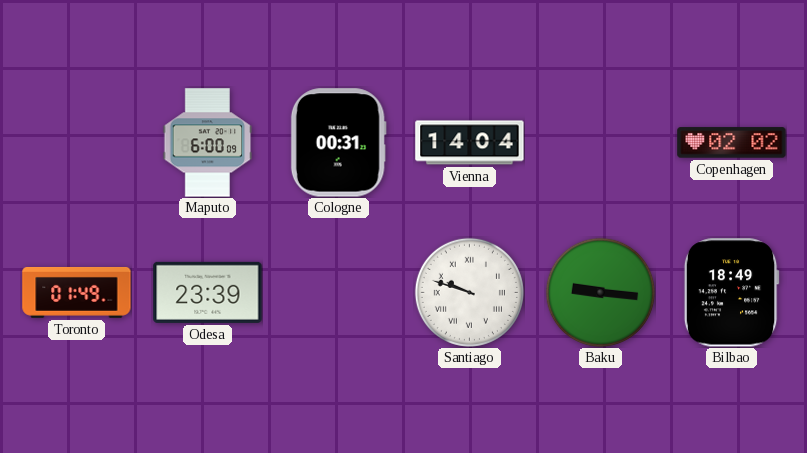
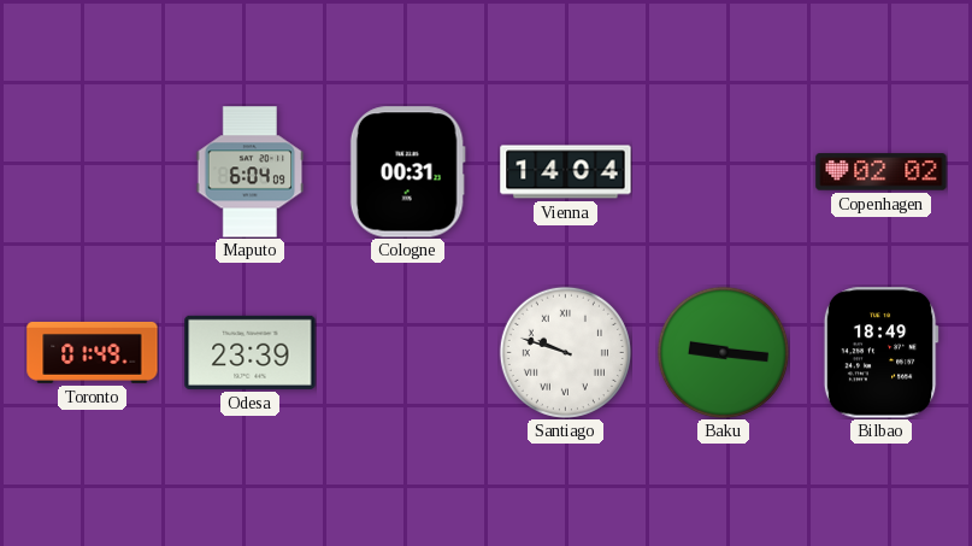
Maputo: 6:00 -> 6:04 (251, 172)
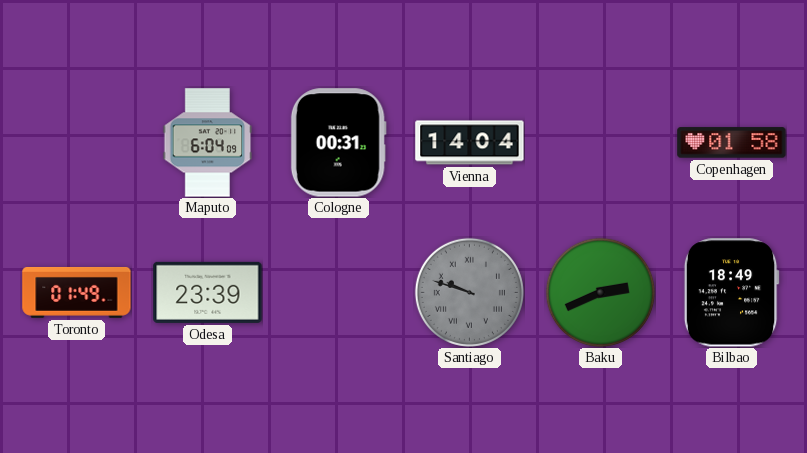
Copenhagen: 02:02 -> 01:58 (732, 143)
Santiago dial: white -> grey (469, 292)
Baku: 9:16 -> 2:41 (600, 292)
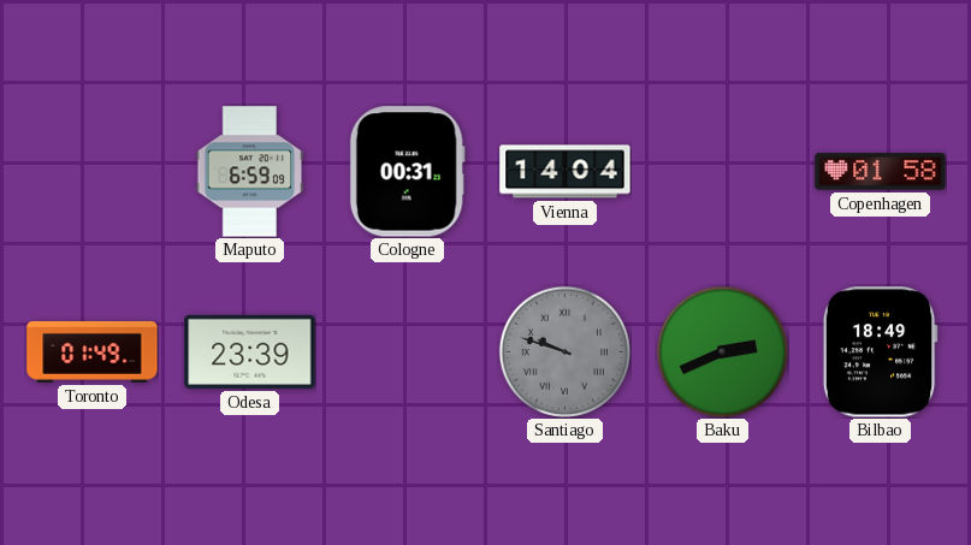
Maputo: 6:04 -> 6:59 (250, 172)
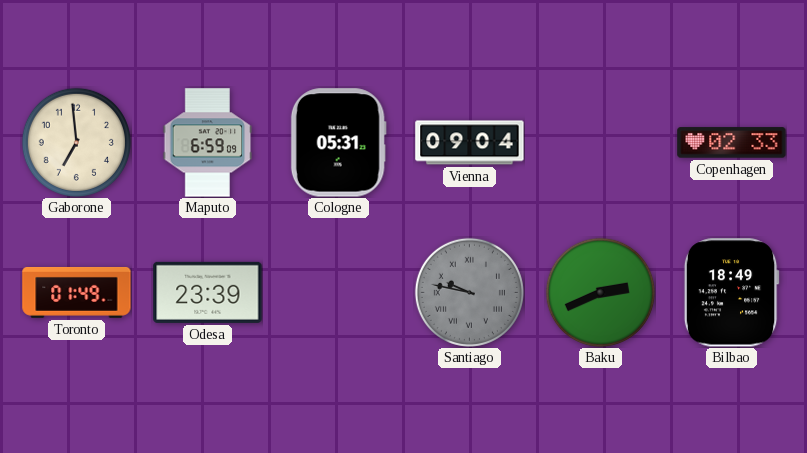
Gaborone: none -> 6:59 (76, 142)
Cologne: 00:31 -> 05:31 (338, 143)
Vienna: 14:04 -> 09:04 (470, 143)
Copenhagen: 01:58 -> 02:33 (732, 143)
Santiago: 9:48 -> 9:47 (469, 292)
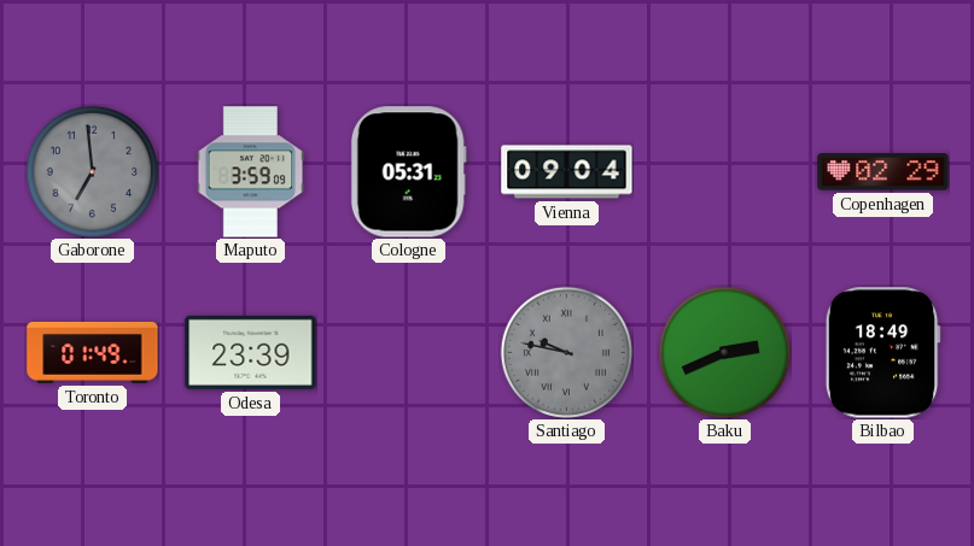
Gaborone dial: cream -> grey (92, 171)
Maputo: 6:59 -> 3:59 (251, 172)
Copenhagen: 02:33 -> 02:29 (883, 172)
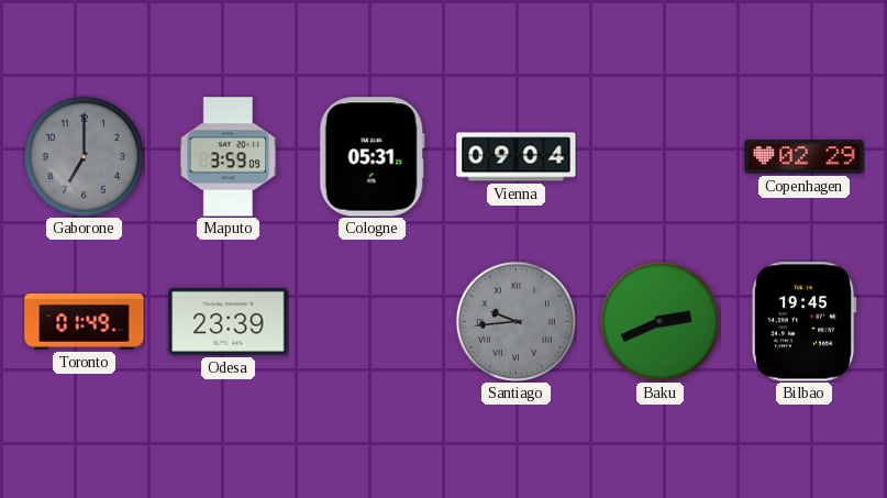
Gaborone: 6:59 -> 7:00 (84, 156)
Santiago: 9:47 -> 9:44 (515, 321)
Bilbao: 18:49 -> 19:45 (803, 322)
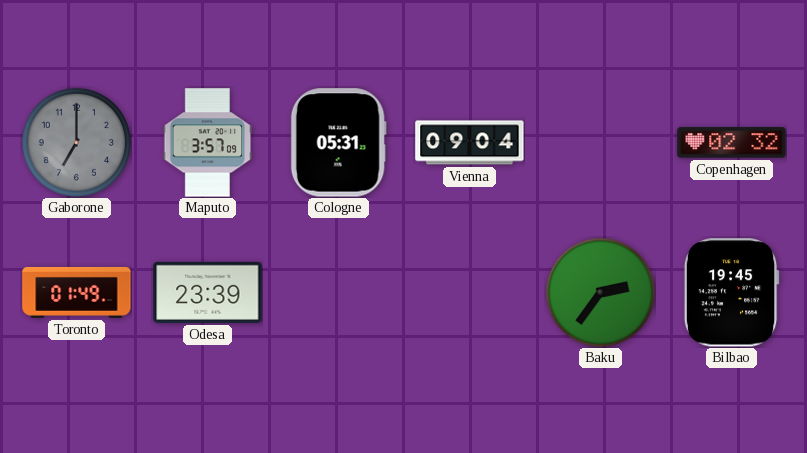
Maputo: 3:59 -> 3:57 (208, 143)
Copenhagen: 02:29 -> 02:32 (732, 143)
Santiago: 9:44 -> none (515, 321)
Baku: 2:41 -> 2:36 (600, 292)
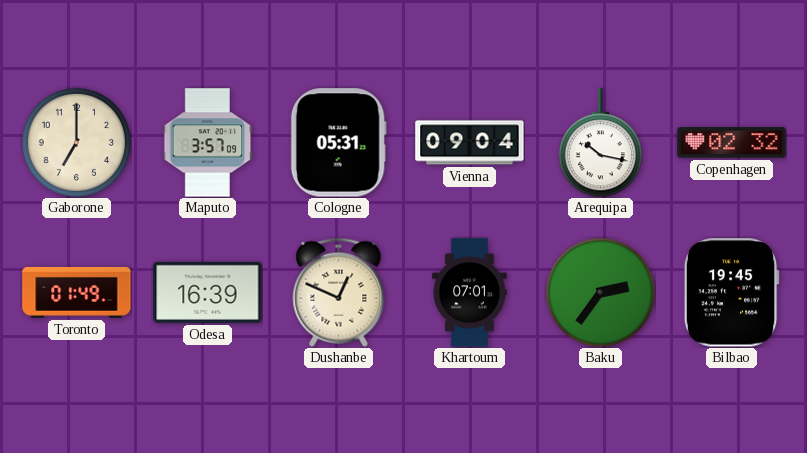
Gaborone dial: grey -> cream (76, 142)
Arequipa: none -> 10:17 (600, 143)
Odesa: 23:39 -> 16:39 (208, 292)
Dushanbe: none -> 12:49 (339, 292)
Khartoum: none -> 07:01 (470, 293)
